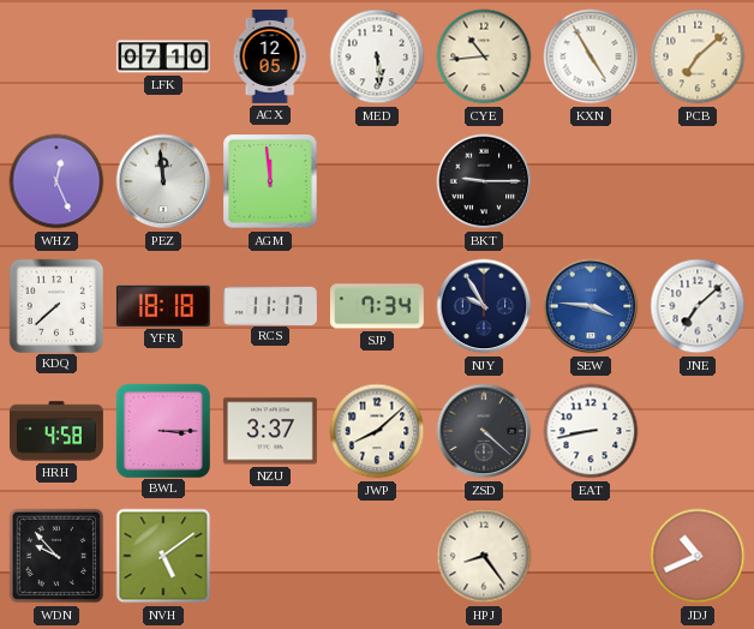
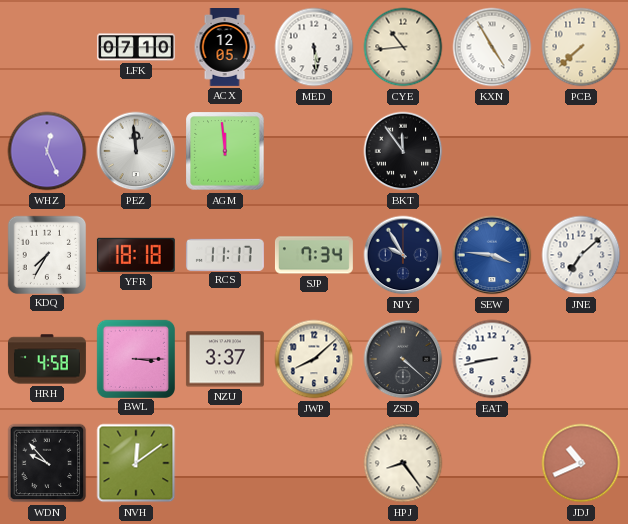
PCB: 7:08 -> 7:38 (581, 47)
BKT: 9:15 -> 11:54 (403, 151)
KDQ: 7:38 -> 7:35 (46, 254)
NVH: 5:09 -> 12:09 (136, 463)
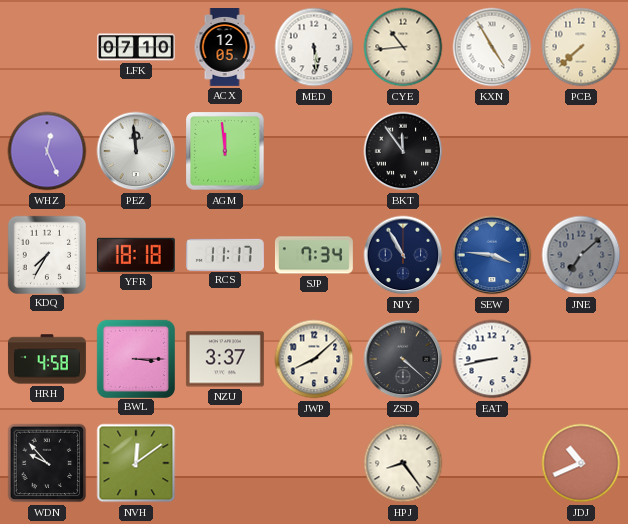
NJY: 9:55 -> 10:55 (403, 255)
JNE dial: white -> grey (581, 255)
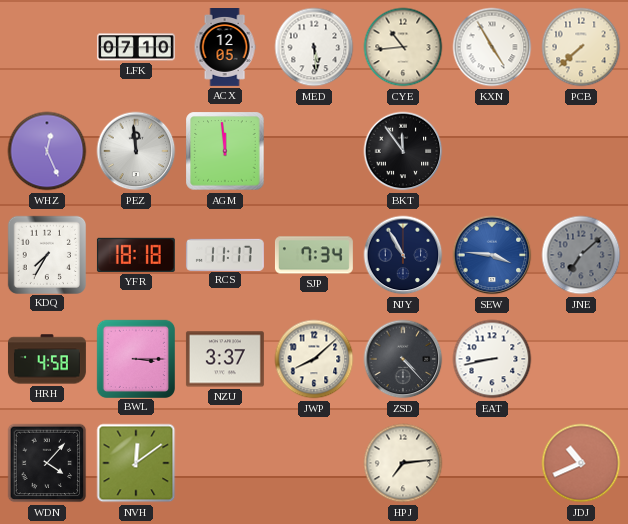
ZSD: 4:22 -> 4:23 (403, 359)
WDN: 9:53 -> 4:07 (47, 463)
HPJ: 8:24 -> 7:14 (403, 463)
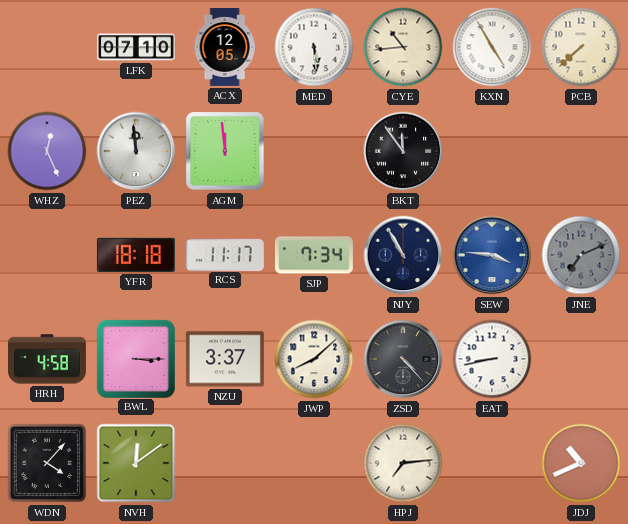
KDQ: 7:35 -> none (46, 254)
JNE: 7:08 -> 7:11 (581, 255)
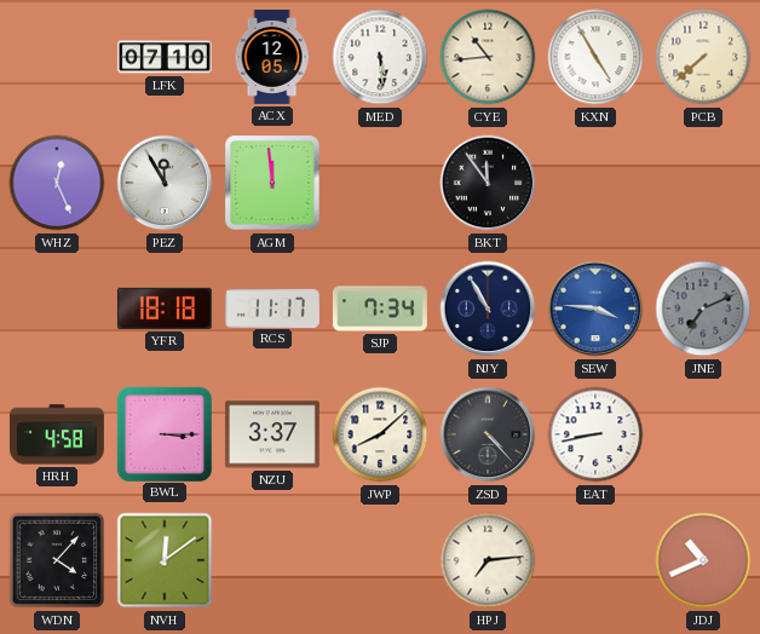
PEZ: 11:59 -> 11:55 (165, 183)
